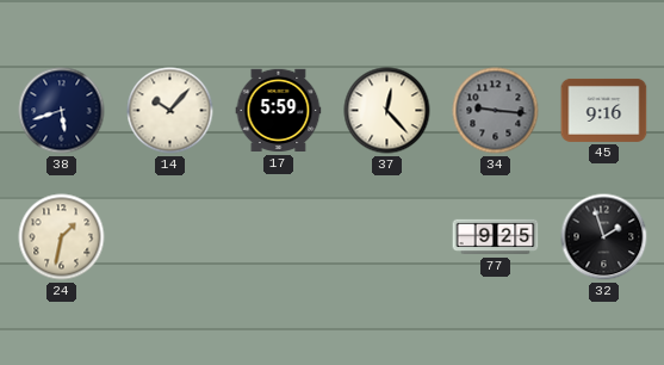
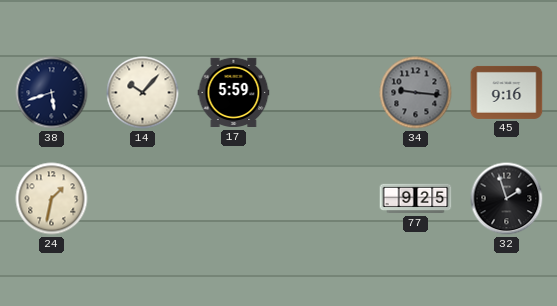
37: 12:23 -> none (387, 111)
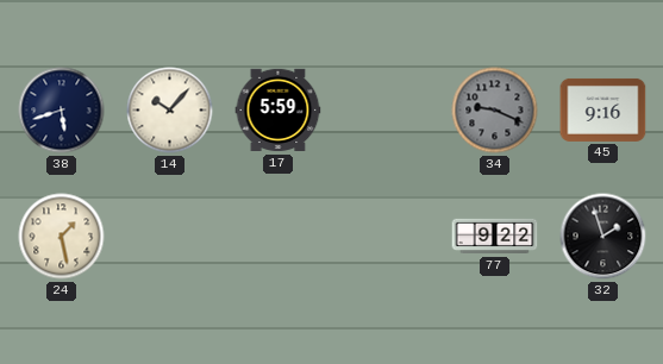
34: 9:16 -> 9:19 (495, 111)
24: 1:32 -> 1:28 (62, 237)
77: 9:25 -> 9:22 (495, 237)
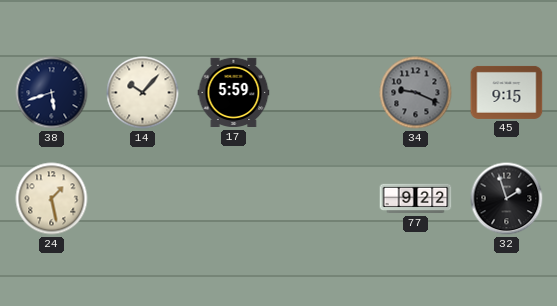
45: 9:16 -> 9:15 (507, 92)
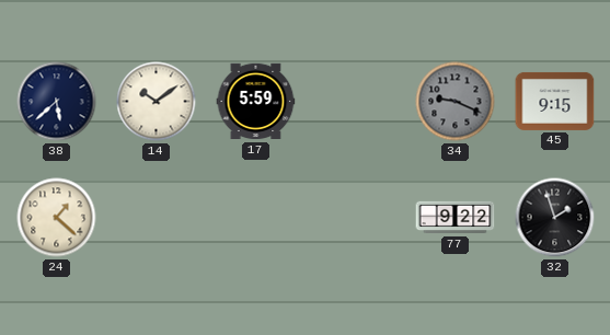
38: 5:42 -> 5:38 (57, 102)
14: 10:07 -> 10:09 (157, 102)
24: 1:28 -> 1:22 (57, 218)
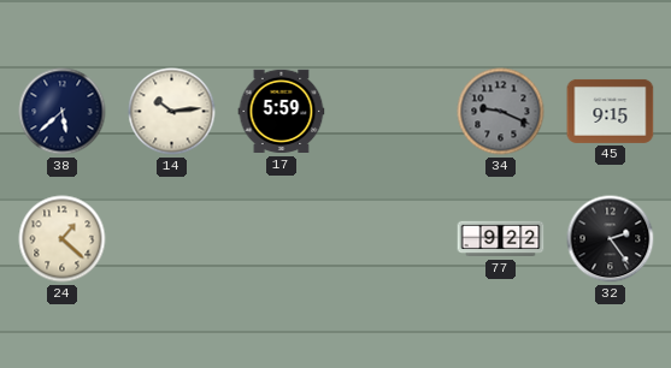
14: 10:09 -> 10:14 (172, 112)
32: 1:57 -> 2:24 (611, 239)
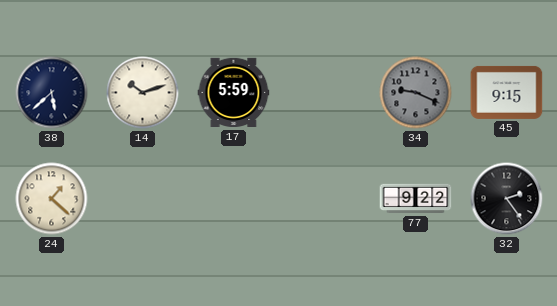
14: 10:14 -> 10:12 (143, 93)
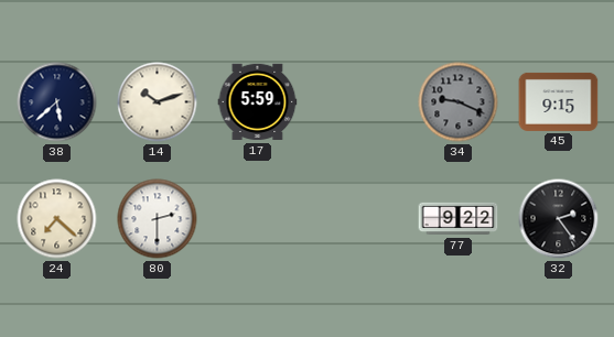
24: 1:22 -> 7:22 (57, 219)
80: none -> 2:30 (158, 219)
